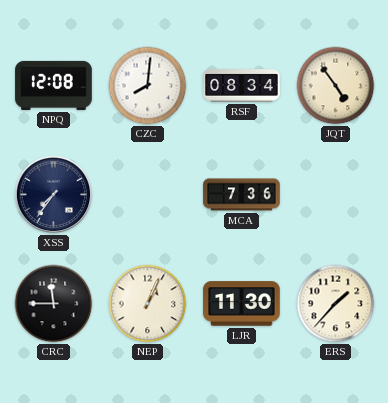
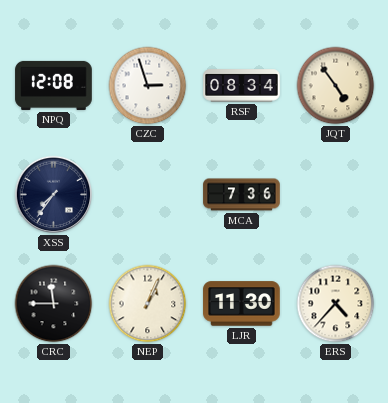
CZC: 8:01 -> 2:57 (148, 86)
ERS: 1:37 -> 4:37 (336, 304)
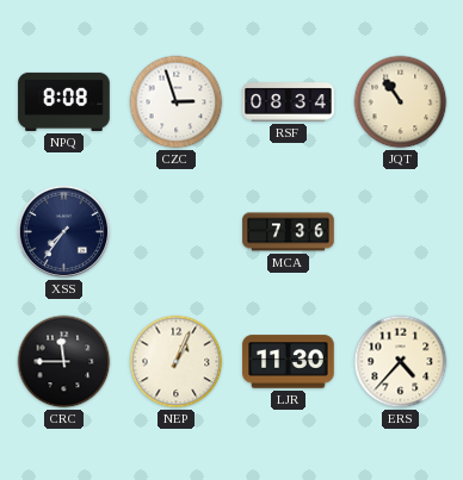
NPQ: 12:08 -> 8:08 (64, 101)
JQT: 4:54 -> 10:54 (401, 102)
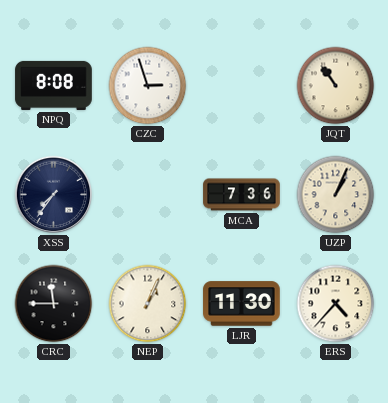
RSF: 08:34 -> none (289, 102)
UZP: none -> 1:04 (336, 195)
